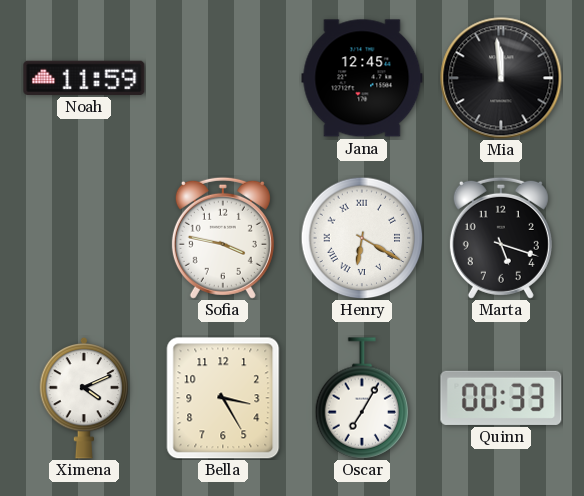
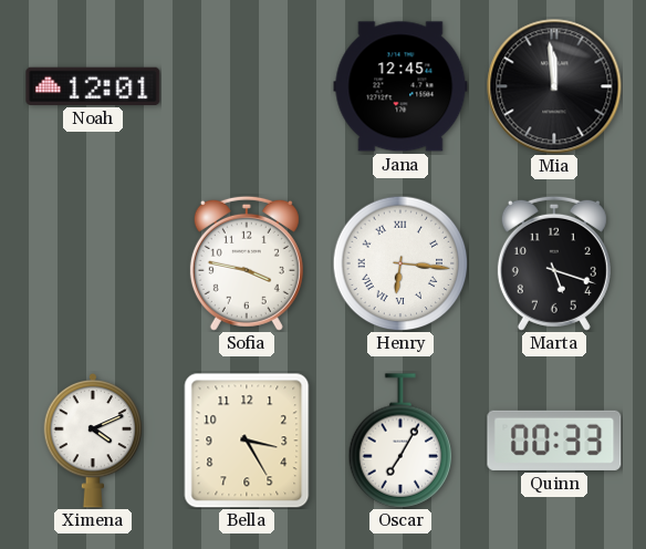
Noah: 11:59 -> 12:01 (93, 86)
Henry: 6:20 -> 6:16 (400, 263)
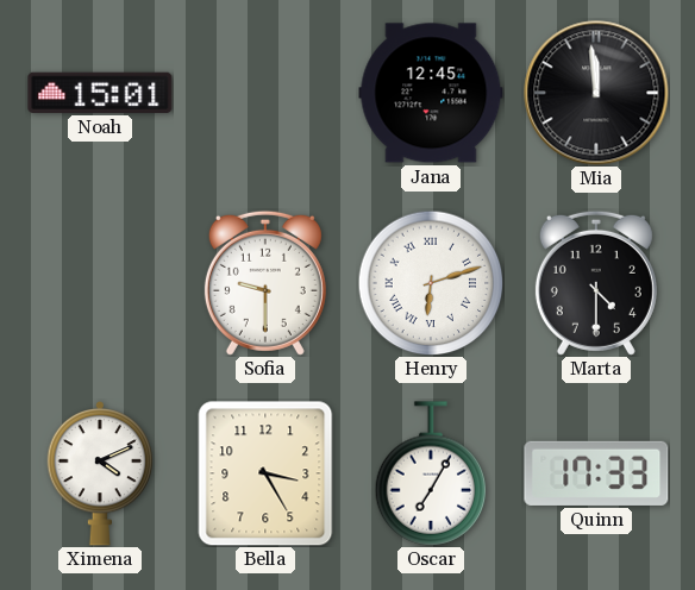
Noah: 12:01 -> 15:01 (100, 93)
Sofia: 3:47 -> 9:30 (265, 283)
Henry: 6:16 -> 6:12 (431, 283)
Marta: 5:18 -> 4:30 (596, 283)
Quinn: 00:33 -> 17:33 (596, 473)
